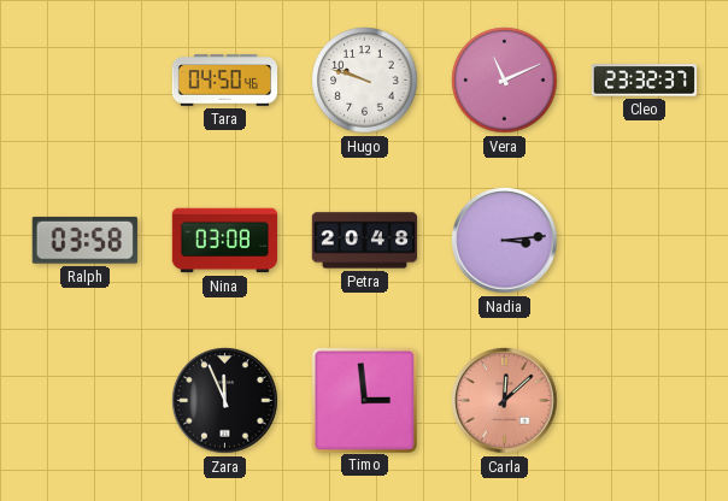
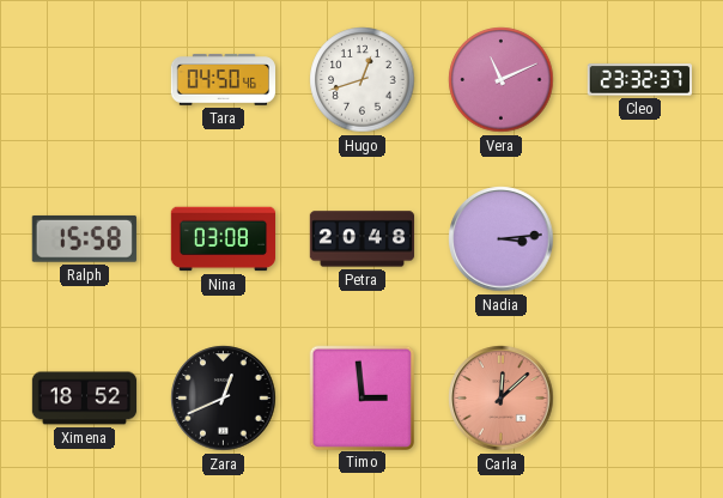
Hugo: 9:48 -> 12:42 (363, 80)
Ralph: 03:58 -> 15:58 (84, 239)
Ximena: none -> 18:52 (85, 399)
Zara: 11:56 -> 12:41 (224, 399)
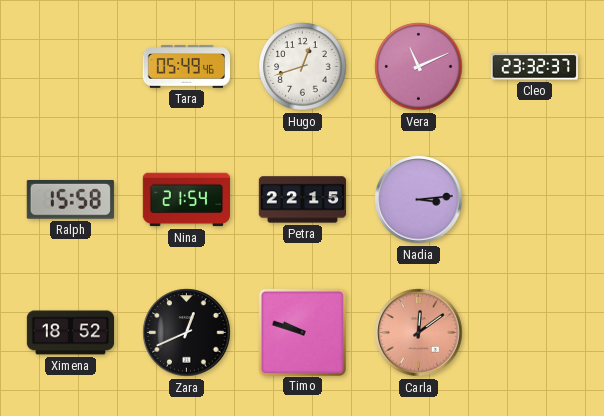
Tara: 04:50 -> 05:49 (186, 67)
Nina: 03:08 -> 21:54 (186, 200)
Petra: 20:48 -> 22:15 (302, 200)
Timo: 2:59 -> 9:48 (302, 332)
Carla: 12:08 -> 12:09 (419, 333)
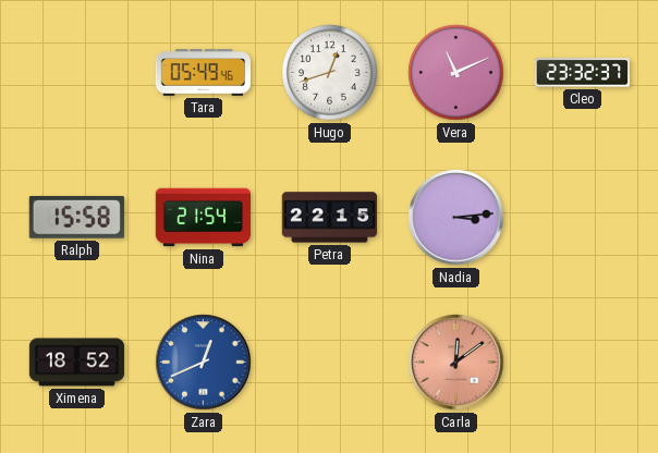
Zara dial: black -> blue (204, 363)
Timo: 9:48 -> none (302, 332)
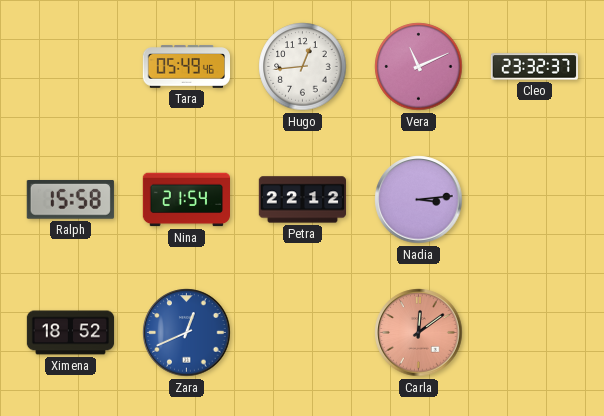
Hugo: 12:42 -> 12:44 (303, 67)
Petra: 22:15 -> 22:12 (302, 200)
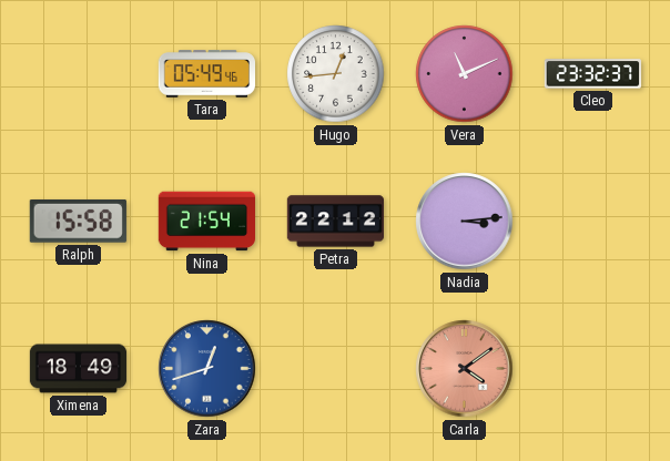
Ximena: 18:52 -> 18:49 (79, 369)
Zara: 12:41 -> 12:42 (207, 369)
Carla: 12:09 -> 4:09 (465, 369)
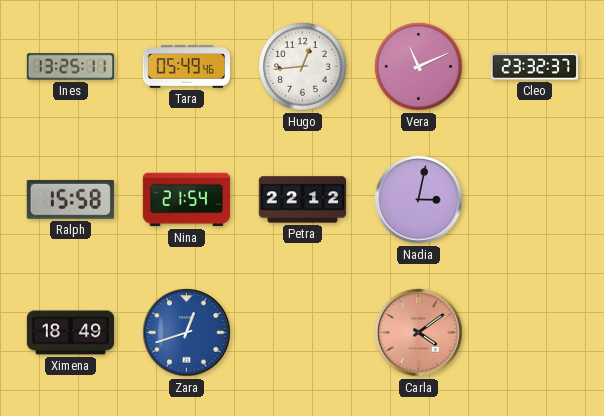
Ines: none -> 13:25 (70, 67)
Nadia: 3:14 -> 3:02 (419, 200)
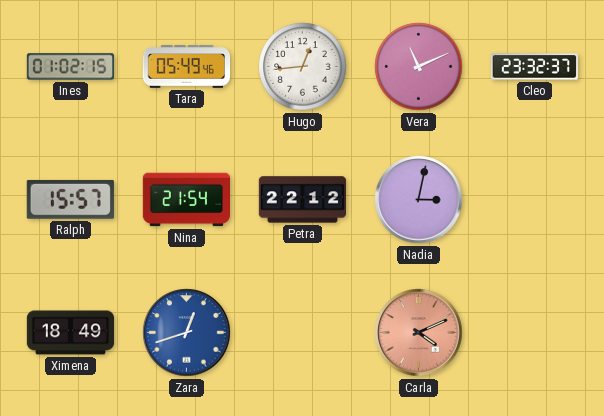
Ines: 13:25 -> 01:02 (70, 67)
Ralph: 15:58 -> 15:57 (70, 200)
Carla: 4:09 -> 4:11 (419, 333)
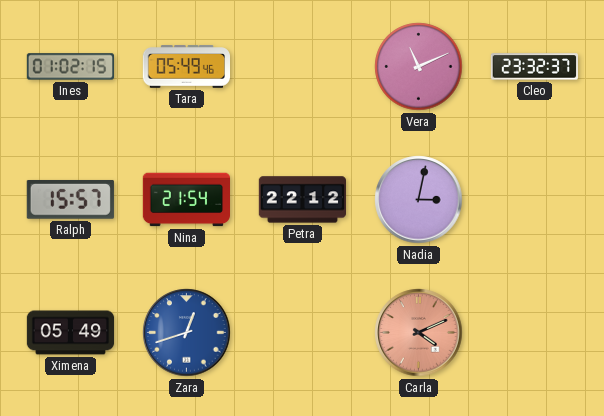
Hugo: 12:44 -> none (303, 67)
Ximena: 18:49 -> 05:49 (71, 333)
